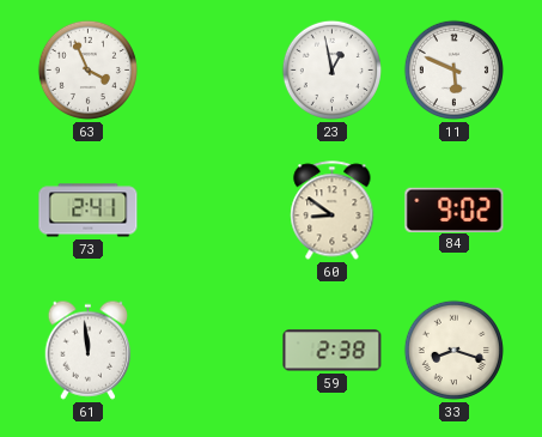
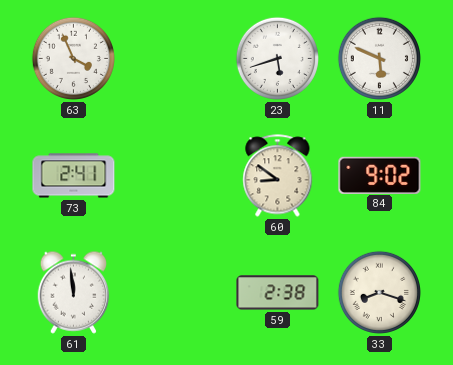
23: 12:58 -> 5:42 (277, 58)
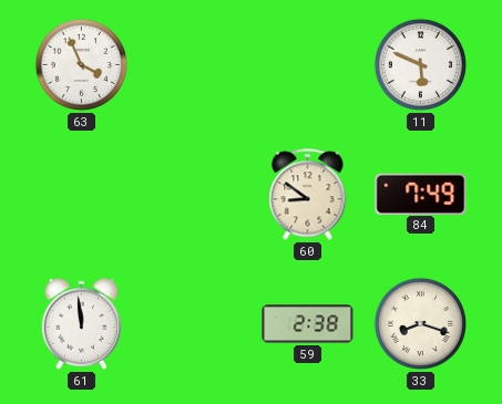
23: 5:42 -> none (277, 58)
73: 2:41 -> none (74, 176)
84: 9:02 -> 7:49 (421, 194)
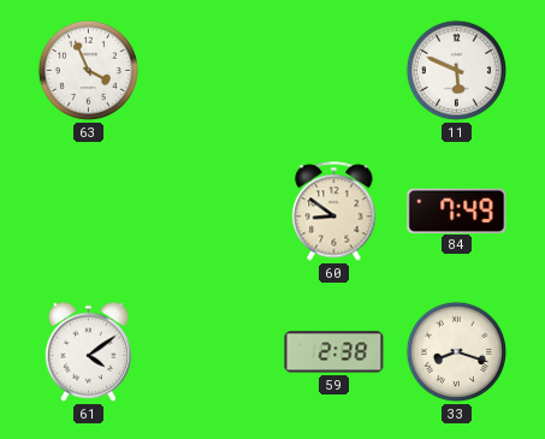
61: 11:59 -> 4:09 (89, 351)
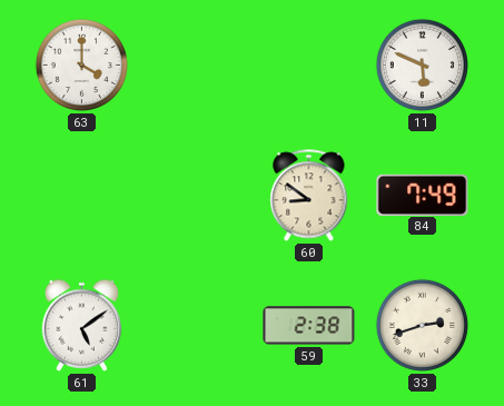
63: 3:56 -> 4:00 (81, 65)
61: 4:09 -> 5:09 (82, 325)
33: 8:18 -> 2:42 (422, 325)
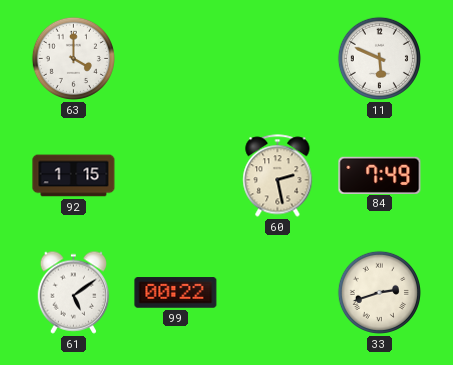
92: none -> 1:15 (74, 176)
60: 8:51 -> 2:28 (278, 176)
99: none -> 00:22 (176, 293)
59: 2:38 -> none (309, 326)
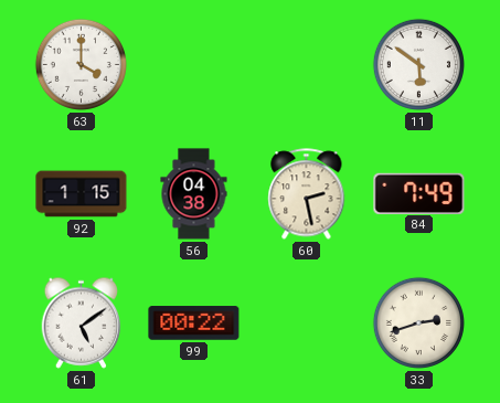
11: 5:49 -> 5:51 (418, 64)
56: none -> 04:38 (194, 194)
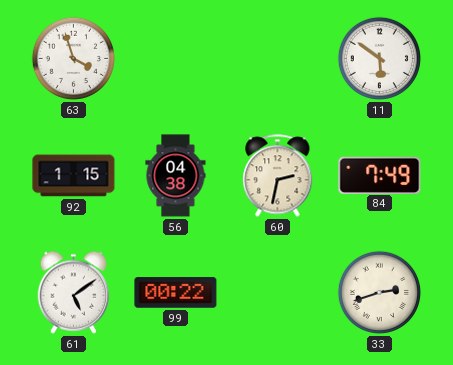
63: 4:00 -> 3:57 (73, 58)
60: 2:28 -> 2:32 (278, 176)
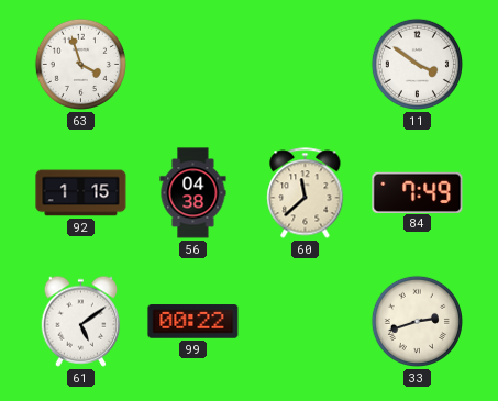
11: 5:51 -> 3:51 (417, 64)
60: 2:32 -> 11:38 (306, 193)
